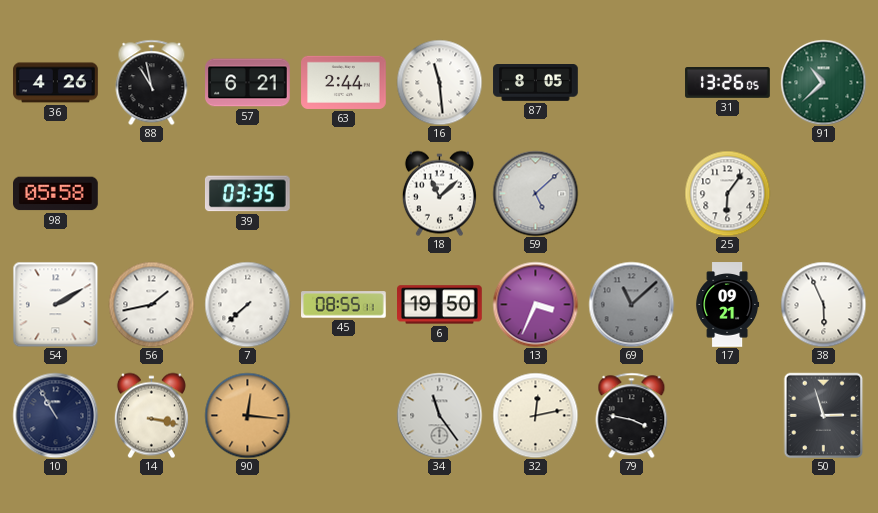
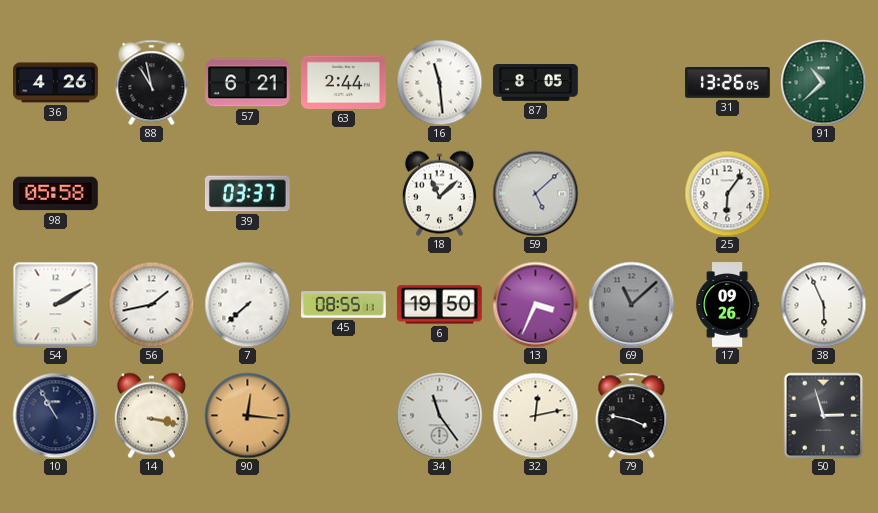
39: 03:35 -> 03:37 (247, 194)
17: 09:21 -> 09:26 (728, 305)
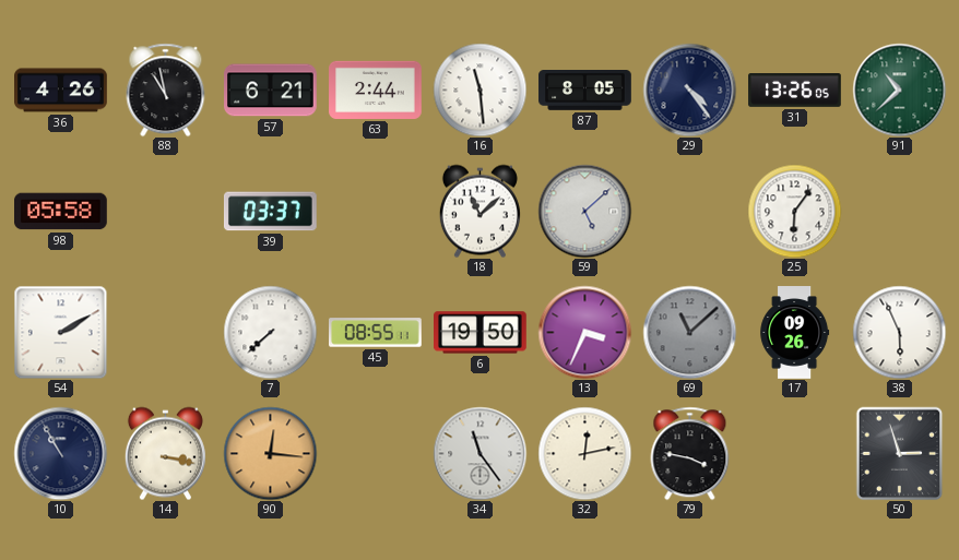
29: none -> 4:24 (689, 90)
56: 1:43 -> none (151, 304)
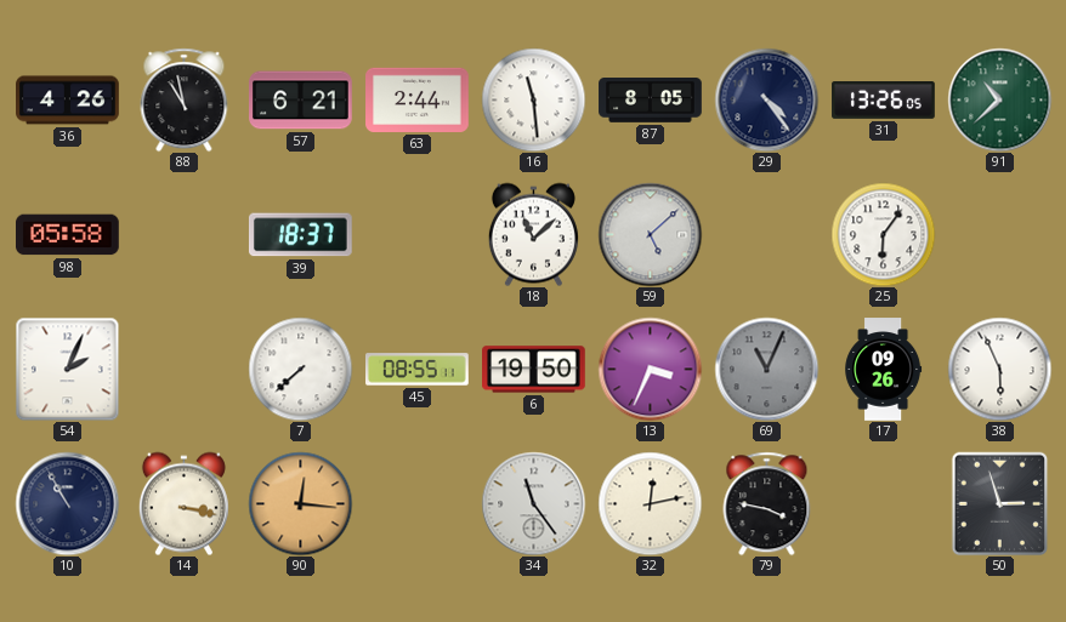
39: 03:37 -> 18:37 (300, 235)
54: 2:10 -> 2:04 (67, 369)
69: 11:08 -> 11:04 (766, 369)
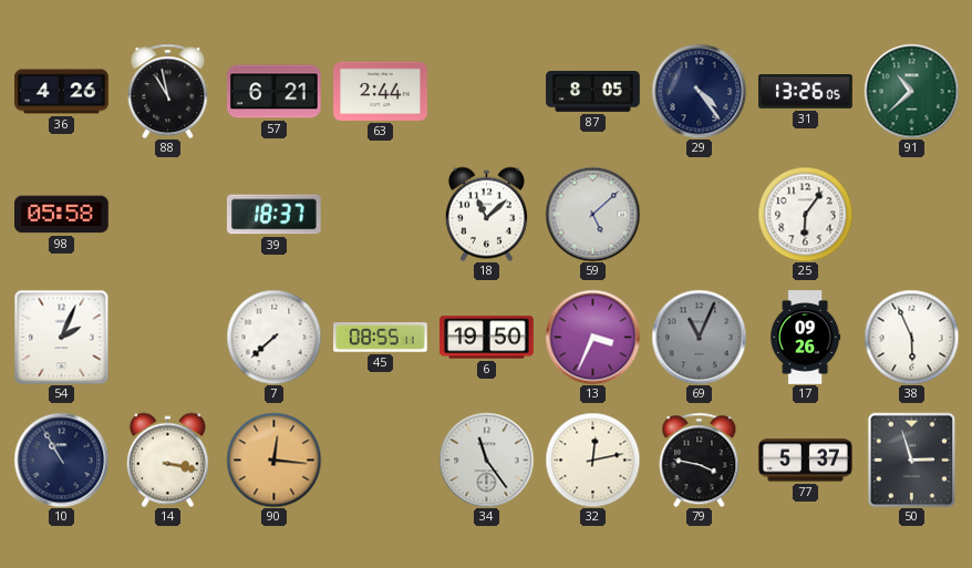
16: 11:29 -> none (533, 99)
77: none -> 5:37 (806, 461)
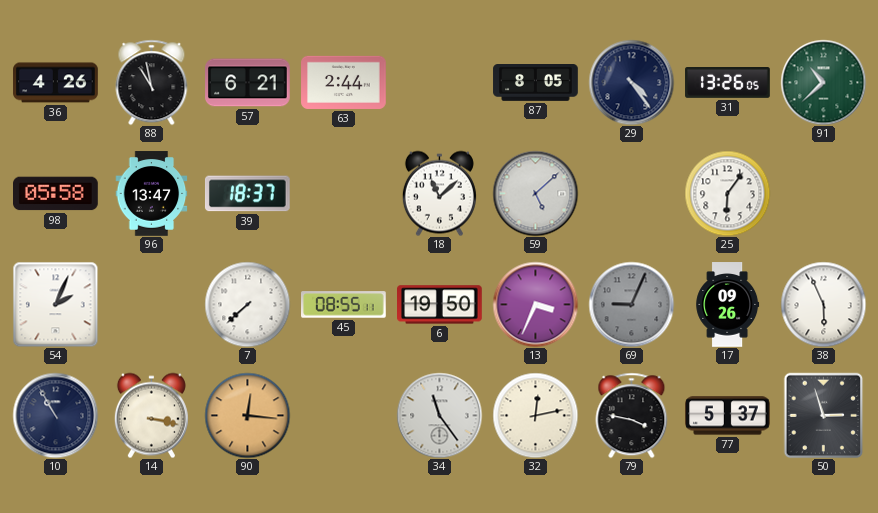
96: none -> 13:47 (152, 194)
69: 11:04 -> 9:04 (631, 304)
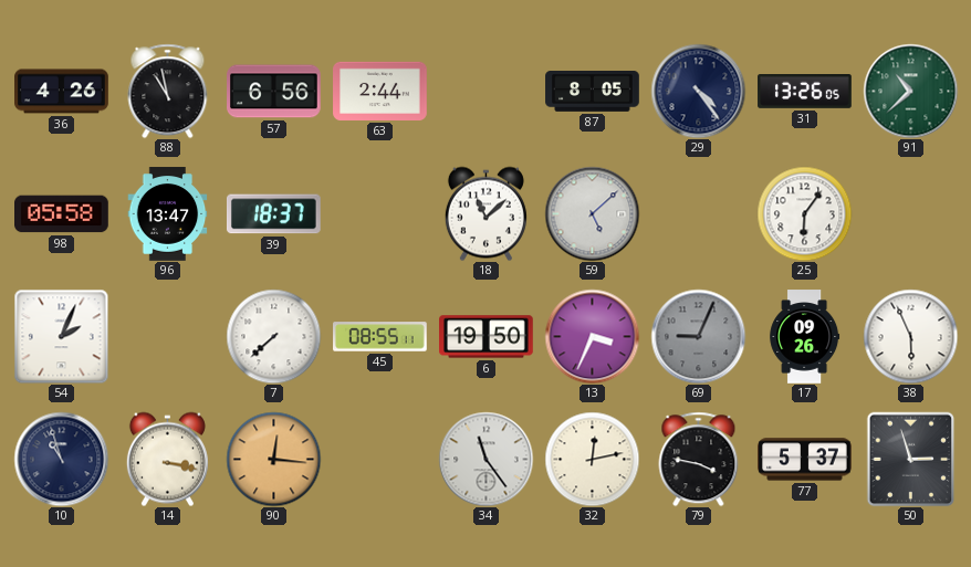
57: 6:21 -> 6:56 (274, 92)
10: 10:55 -> 10:57 (61, 459)
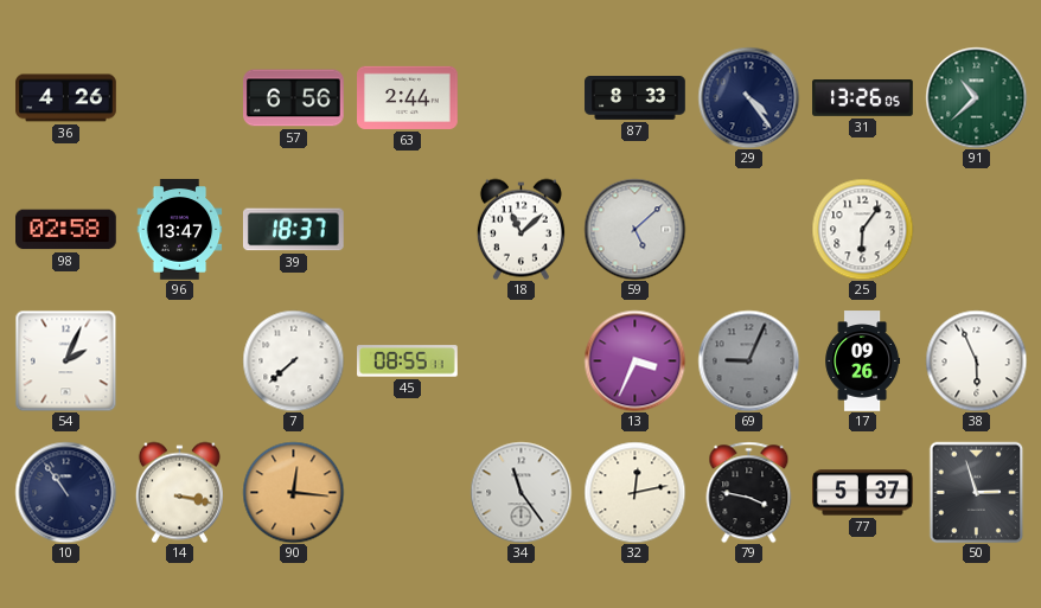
88: 10:58 -> none (168, 91)
87: 8:05 -> 8:33 (636, 98)
98: 05:58 -> 02:58 (66, 230)
6: 19:50 -> none (487, 337)
10: 10:57 -> 10:54 (65, 492)
